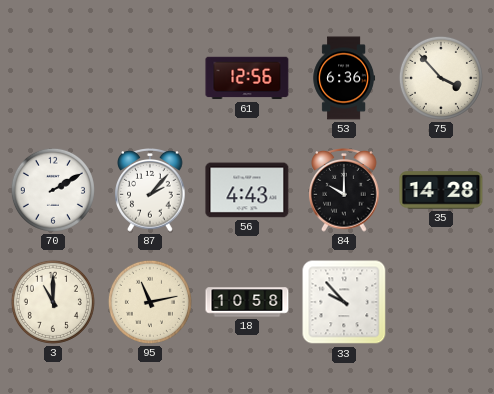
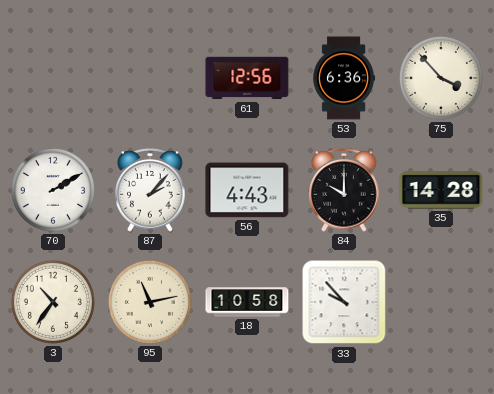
3: 11:00 -> 10:36 (53, 302)
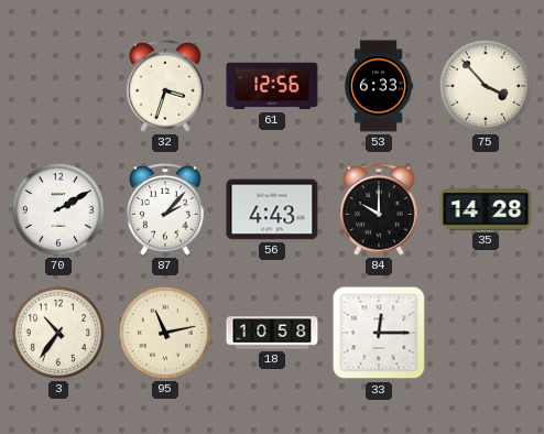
32: none -> 3:33 (165, 87)
53: 6:36 -> 6:33 (379, 86)
33: 9:53 -> 12:15 (379, 333)
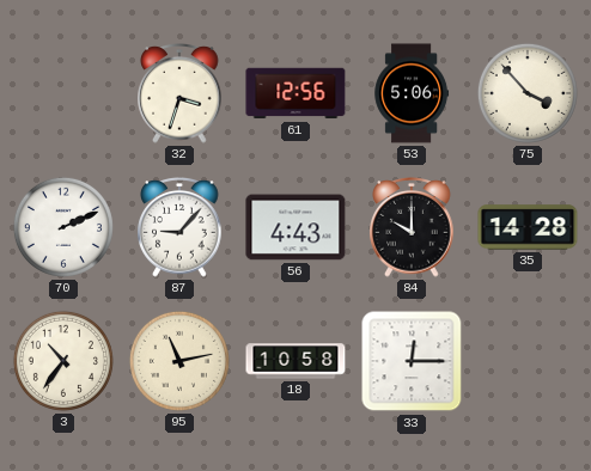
53: 6:33 -> 5:06 (412, 93)
70: 2:10 -> 2:11 (63, 227)
87: 2:07 -> 9:07 (179, 228)
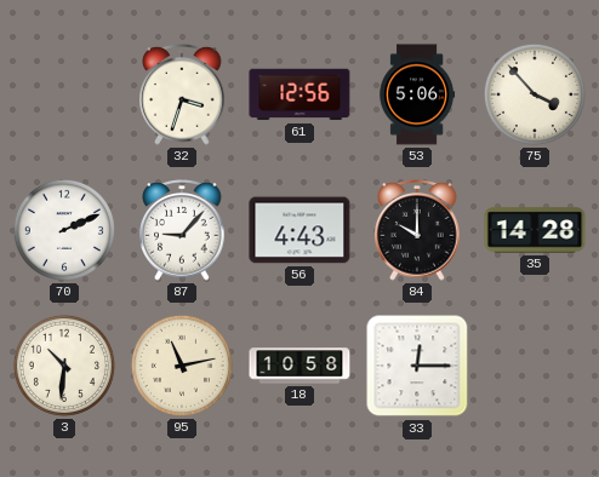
3: 10:36 -> 10:31 (64, 366)
